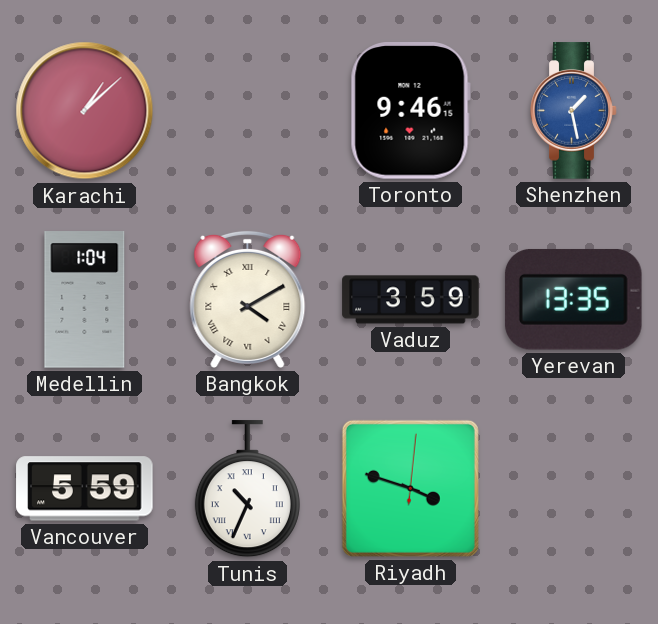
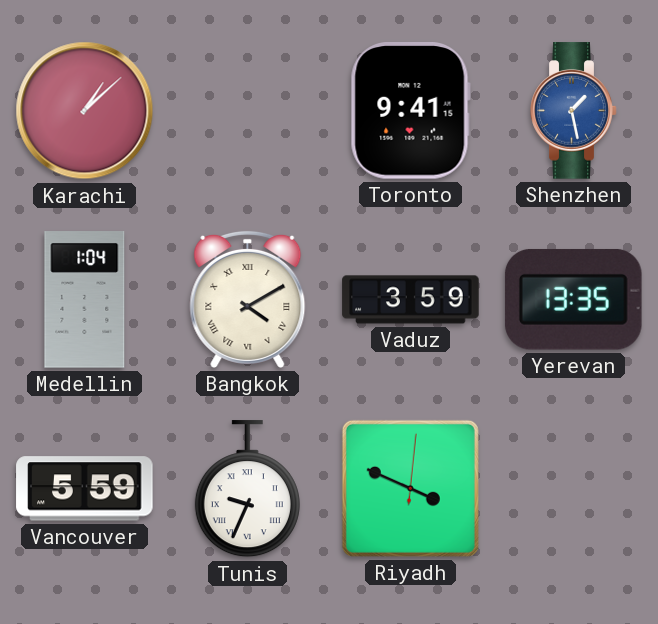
Toronto: 9:46 -> 9:41 (410, 111)
Tunis: 10:34 -> 9:34 (247, 489)
Riyadh: 3:48 -> 3:49 (410, 488)
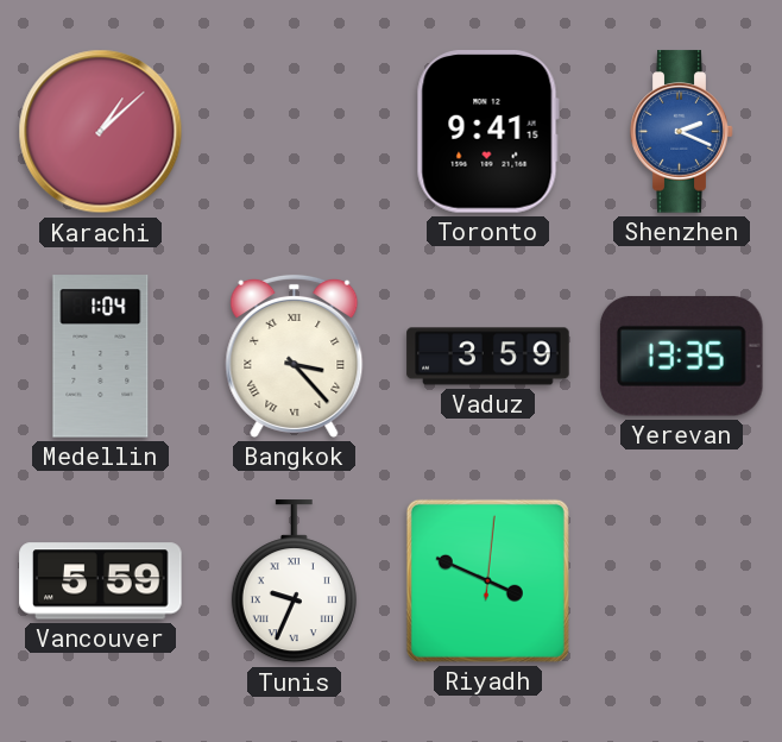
Shenzhen: 1:28 -> 2:19 (682, 132)
Bangkok: 4:10 -> 3:23 (295, 356)
